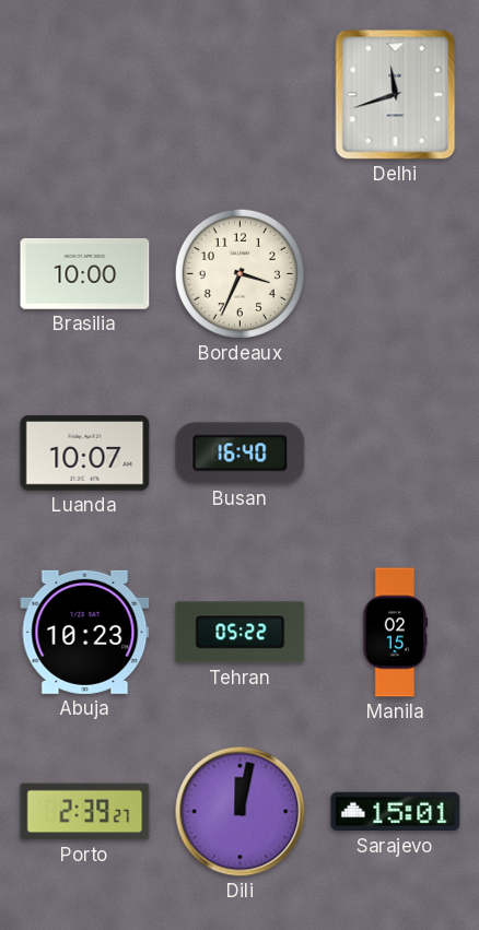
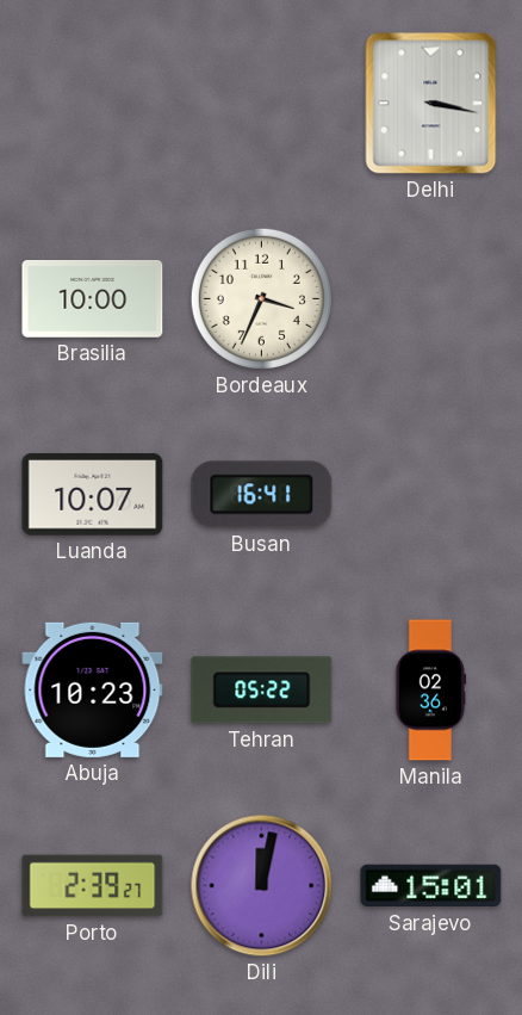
Delhi: 11:42 -> 3:17 (431, 104)
Busan: 16:40 -> 16:41 (262, 495)
Manila: 02:15 -> 02:36 (430, 691)
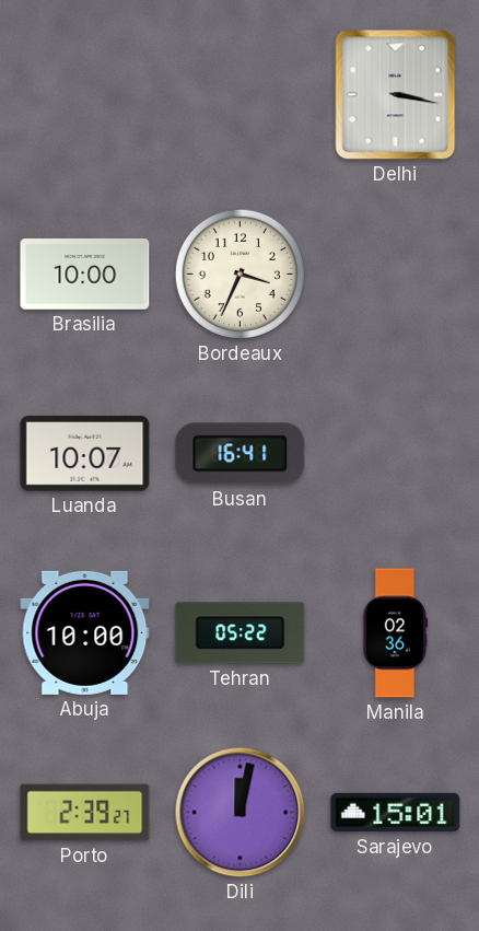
Abuja: 10:23 -> 10:00 (85, 632)
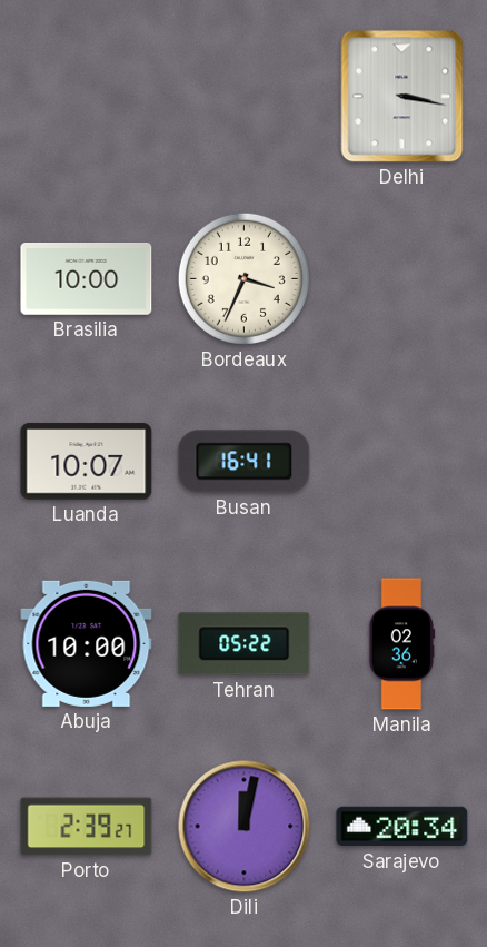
Sarajevo: 15:01 -> 20:34 (402, 827)
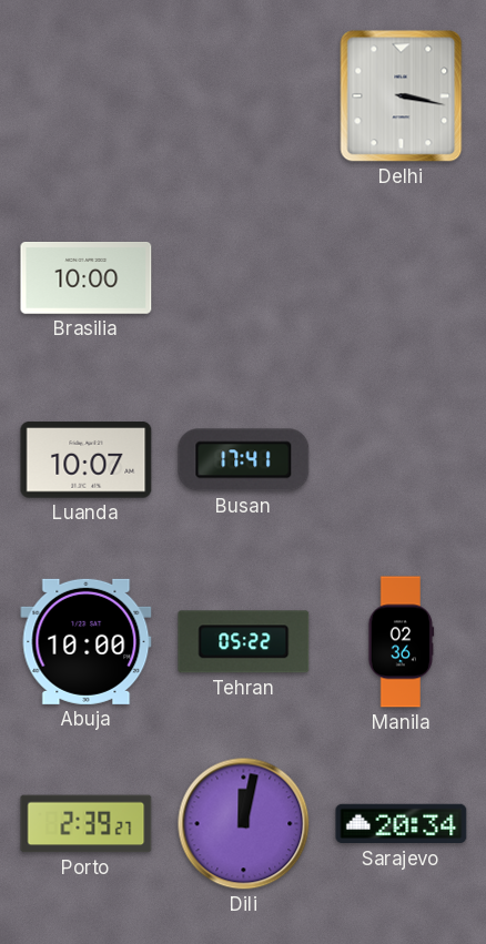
Bordeaux: 3:34 -> none (244, 278)
Busan: 16:41 -> 17:41 (244, 460)
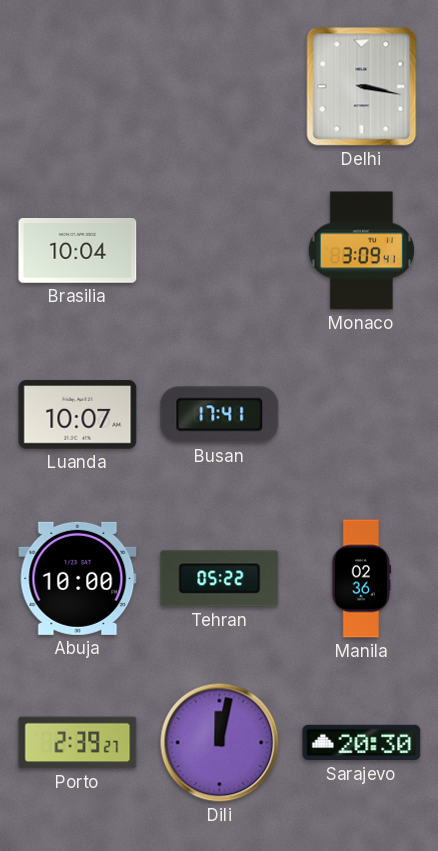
Brasilia: 10:00 -> 10:04 (78, 251)
Monaco: none -> 3:09 (361, 251)
Sarajevo: 20:34 -> 20:30 (362, 743)
